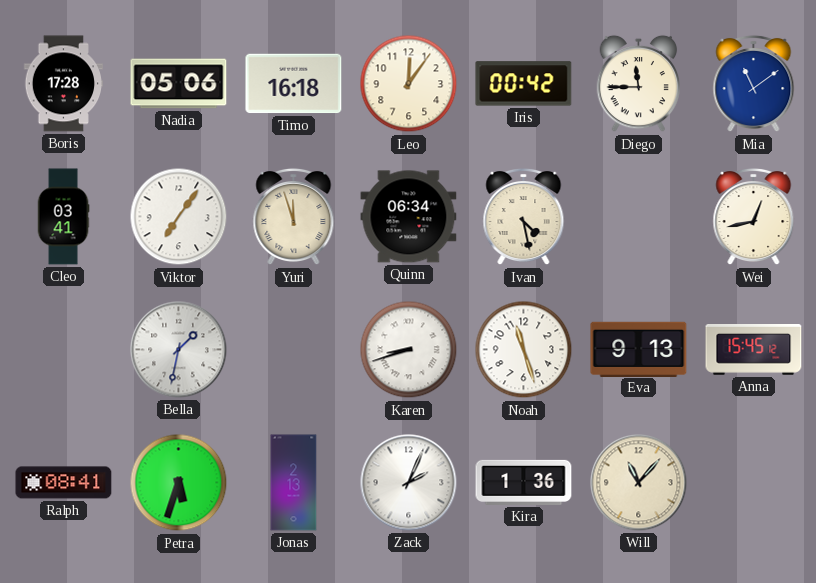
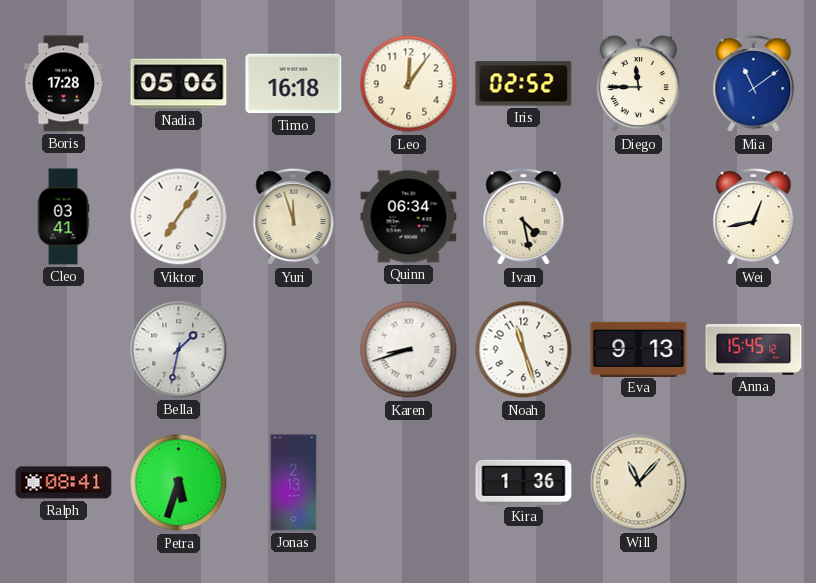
Iris: 00:42 -> 02:52 (524, 84)
Zack: 2:04 -> none (409, 483)
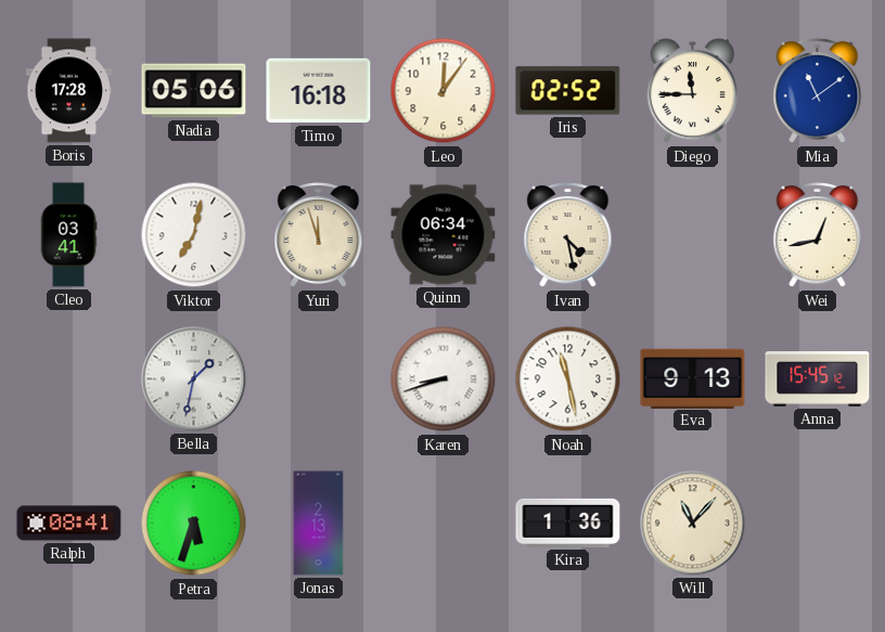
Viktor: 7:06 -> 7:02 (194, 235)
Noah: 11:27 -> 11:28 (568, 379)
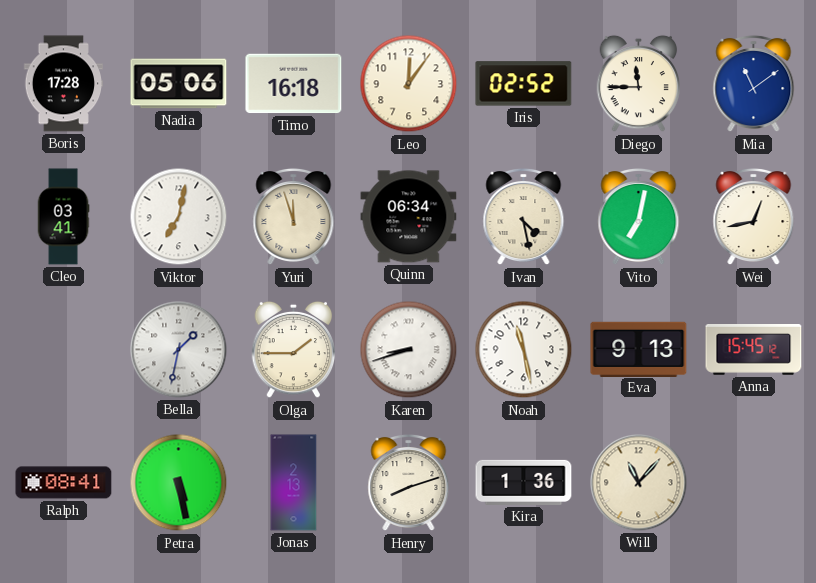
Vito: none -> 7:02 (639, 217)
Olga: none -> 1:45 (294, 350)
Petra: 5:33 -> 5:28 (179, 483)
Henry: none -> 8:12 (409, 483)
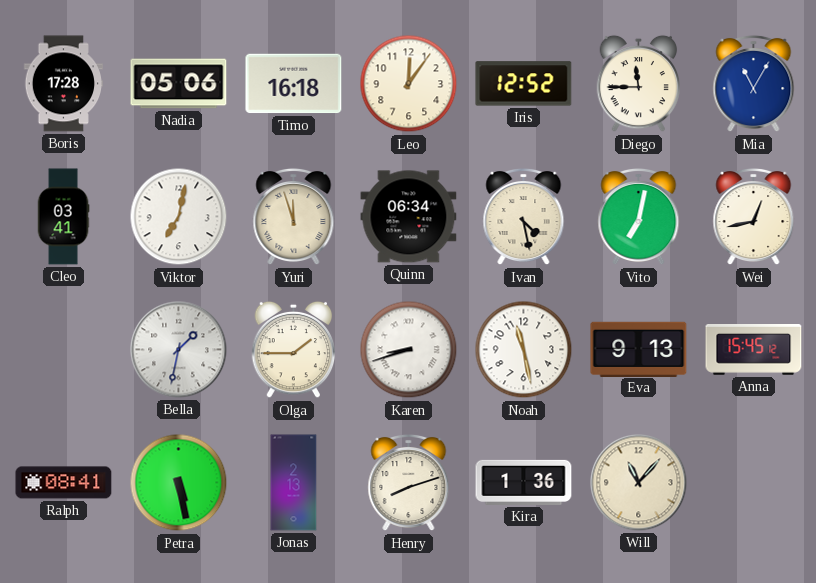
Iris: 02:52 -> 12:52 (524, 84)
Mia: 11:09 -> 11:05 (754, 84)
